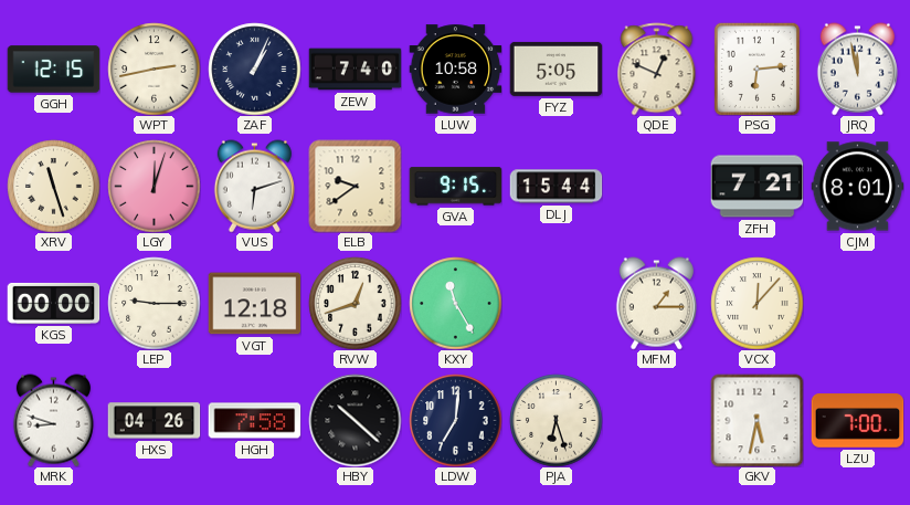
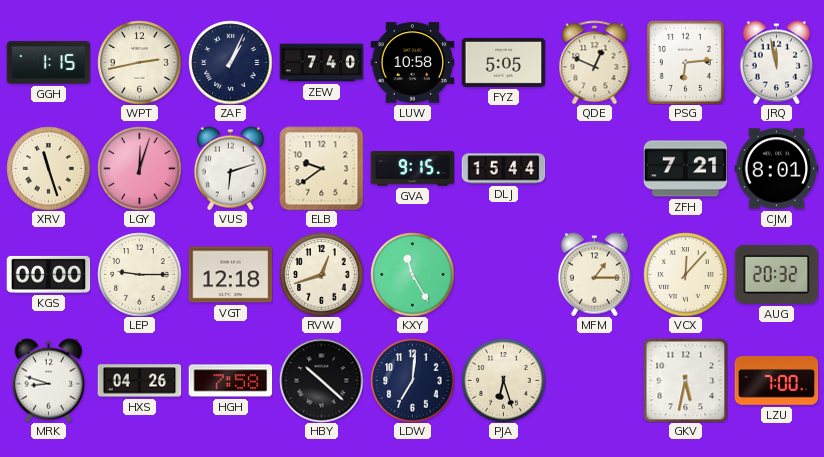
GGH: 12:15 -> 1:15 (48, 63)
AUG: none -> 20:32 (776, 274)
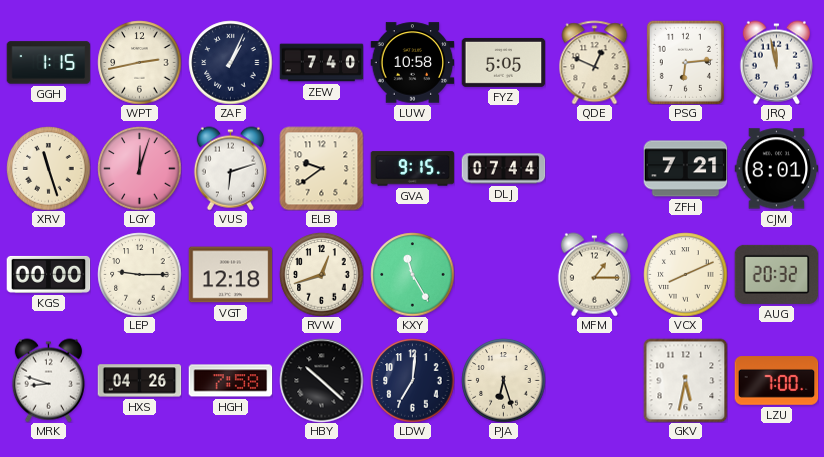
DLJ: 15:44 -> 07:44 (503, 169)
VCX: 12:07 -> 8:11 (685, 274)
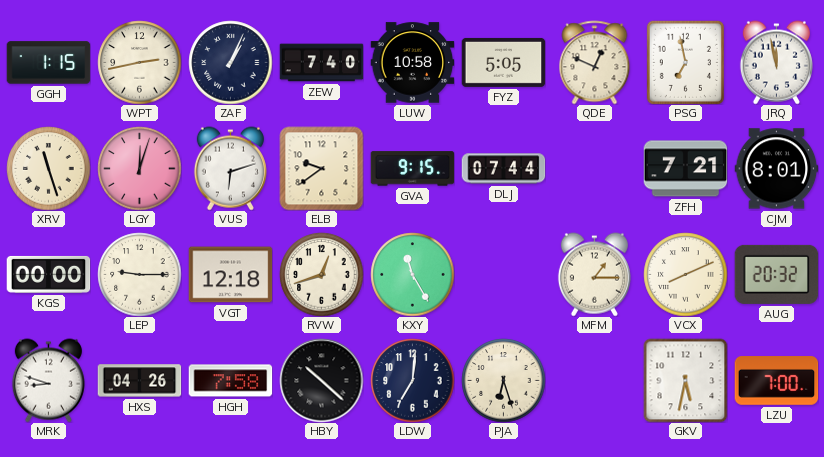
PSG: 6:14 -> 6:58 (685, 62)
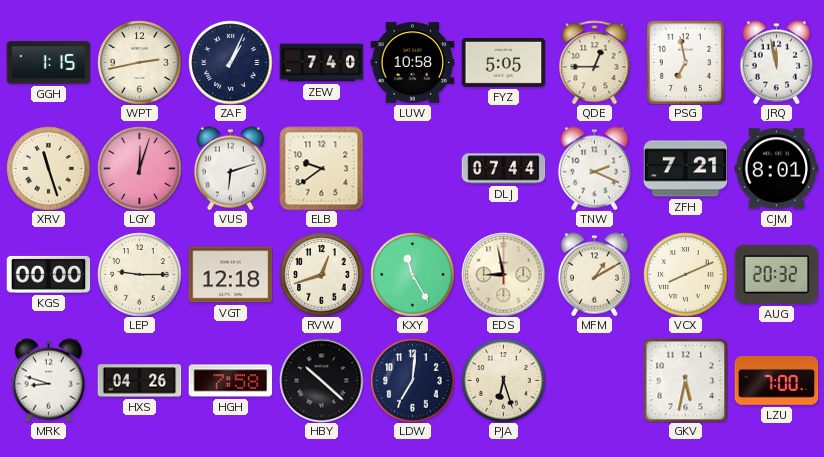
QDE: 12:49 -> 12:45 (595, 62)
GVA: 9:15 -> none (412, 169)
TNW: none -> 2:19 (594, 168)
EDS: none -> 8:58 (503, 274)
MFM: 1:15 -> 1:10 (594, 274)
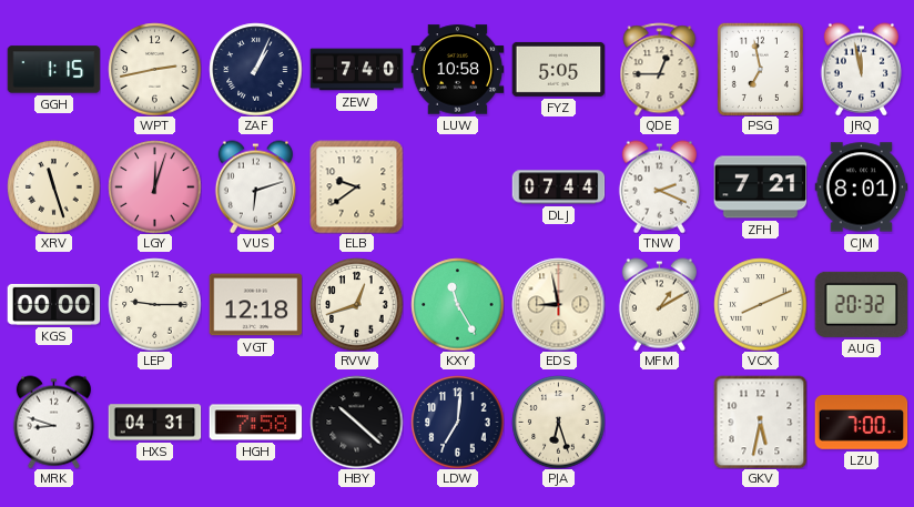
HXS: 04:26 -> 04:31 (154, 423)
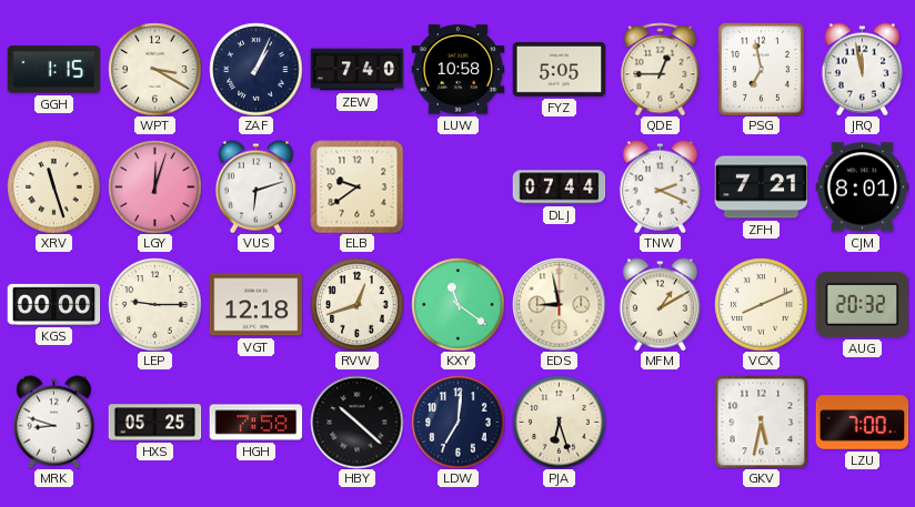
WPT: 2:43 -> 3:20 (154, 69)
KXY: 11:25 -> 11:21 (457, 304)
HXS: 04:31 -> 05:25 (154, 423)
